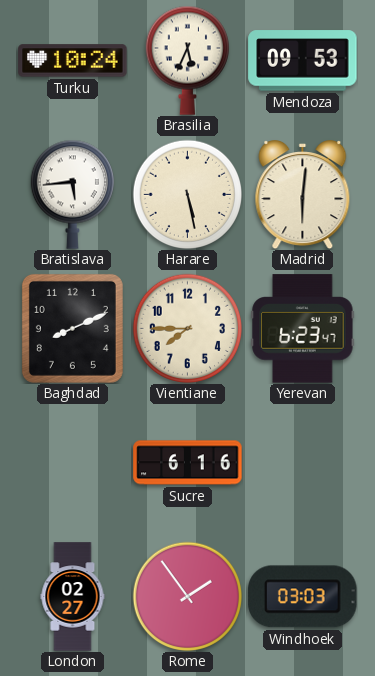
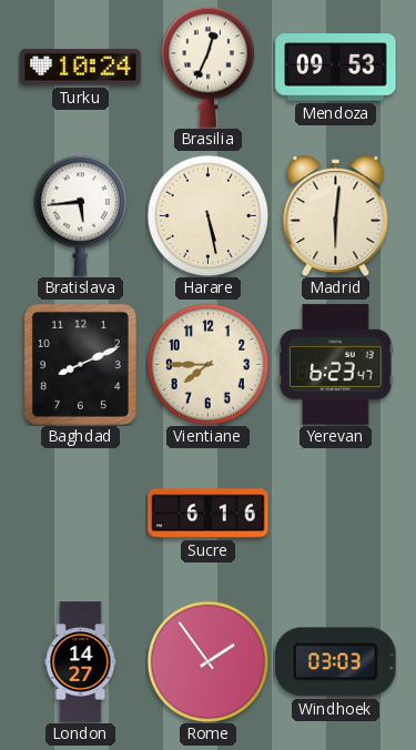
Brasilia: 5:34 -> 12:34 (207, 67)
London: 02:27 -> 14:27 (81, 662)
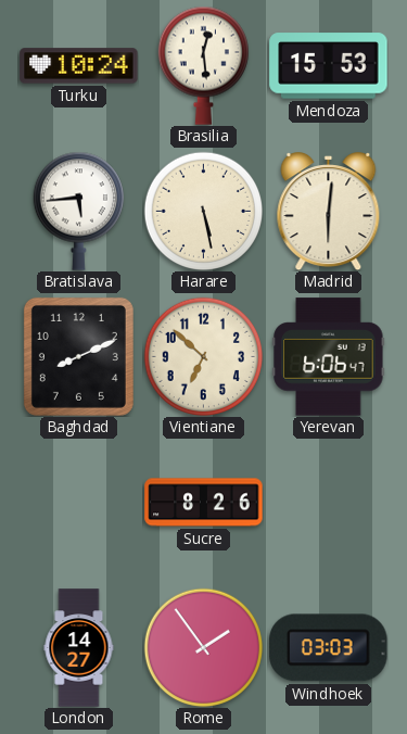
Brasilia: 12:34 -> 12:29 (203, 65)
Mendoza: 09:53 -> 15:53 (329, 66)
Vientiane: 7:45 -> 6:52 (203, 356)
Yerevan: 6:23 -> 6:06 (329, 357)
Sucre: 6:16 -> 8:26 (204, 503)
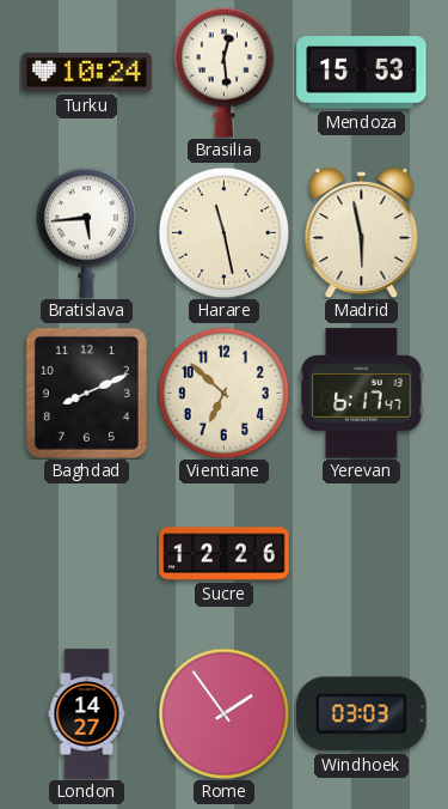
Harare: 5:28 -> 11:28 (223, 232)
Madrid: 6:01 -> 5:58 (362, 233)
Yerevan: 6:06 -> 6:17 (362, 394)
Sucre: 8:26 -> 12:26 (225, 554)
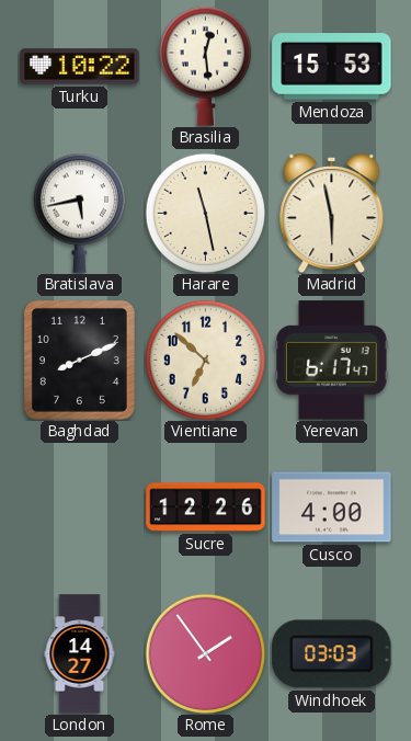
Turku: 10:24 -> 10:22 (80, 67)
Bratislava: 5:44 -> 5:43 (79, 213)
Cusco: none -> 4:00 (332, 508)
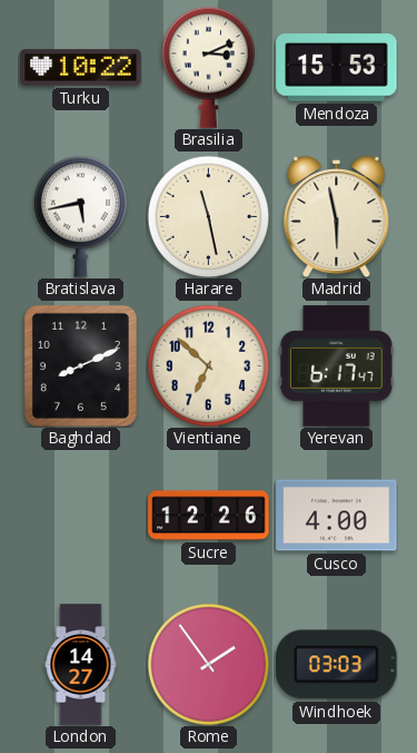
Brasilia: 12:29 -> 3:11 (208, 67)
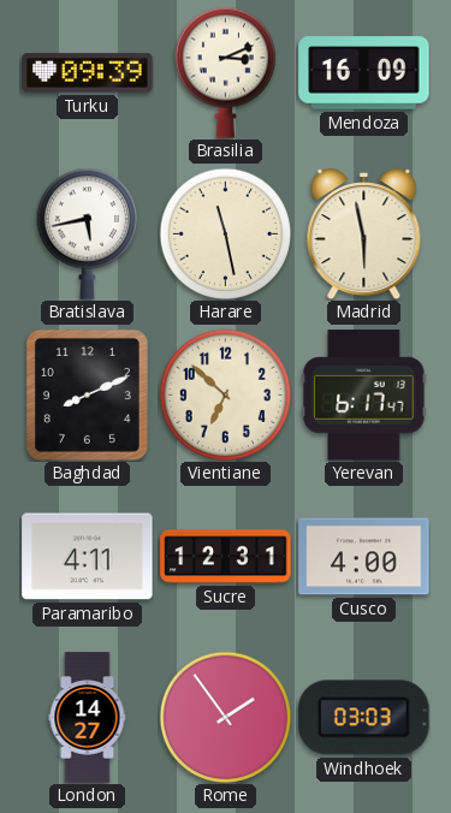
Turku: 10:22 -> 09:39 (88, 73)
Mendoza: 15:53 -> 16:09 (364, 73)
Paramaribo: none -> 4:11 (88, 557)
Sucre: 12:26 -> 12:31 (226, 557)
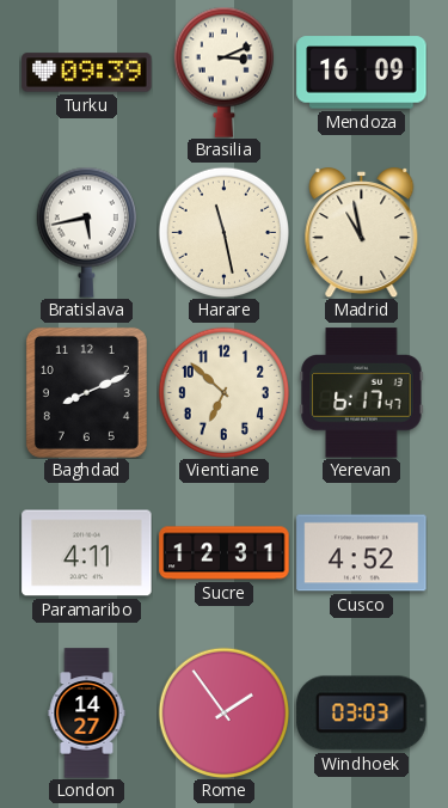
Madrid: 5:58 -> 10:58 (362, 233)
Cusco: 4:00 -> 4:52 (362, 553)
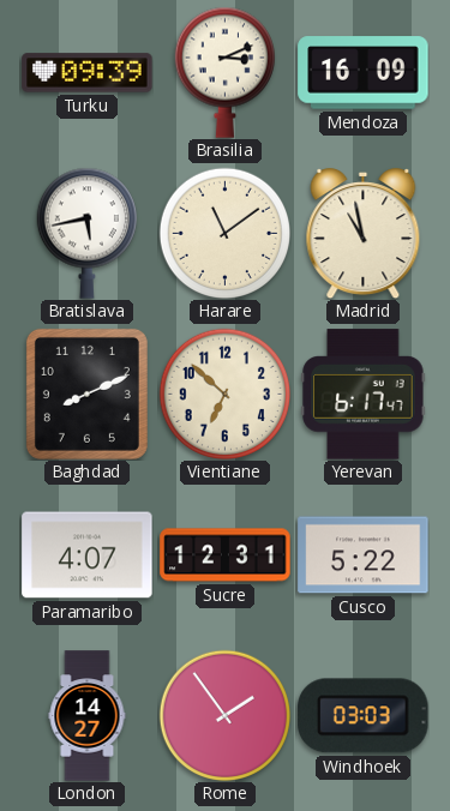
Harare: 11:28 -> 11:09 (224, 233)
Paramaribo: 4:11 -> 4:07 (88, 555)
Cusco: 4:52 -> 5:22 (364, 555)
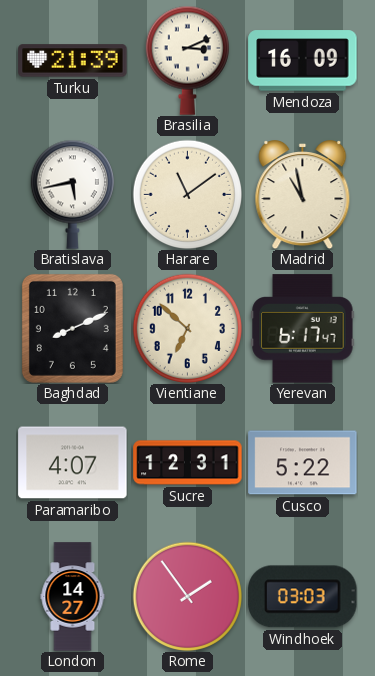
Turku: 09:39 -> 21:39 (73, 61)
